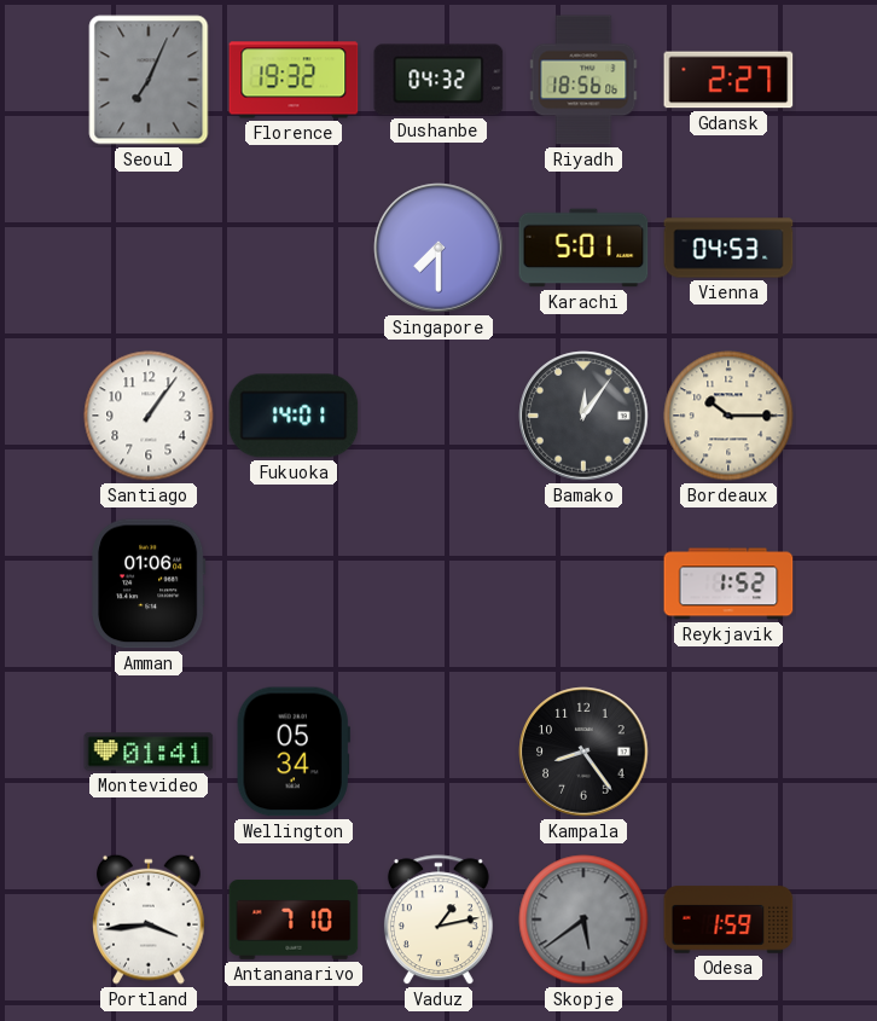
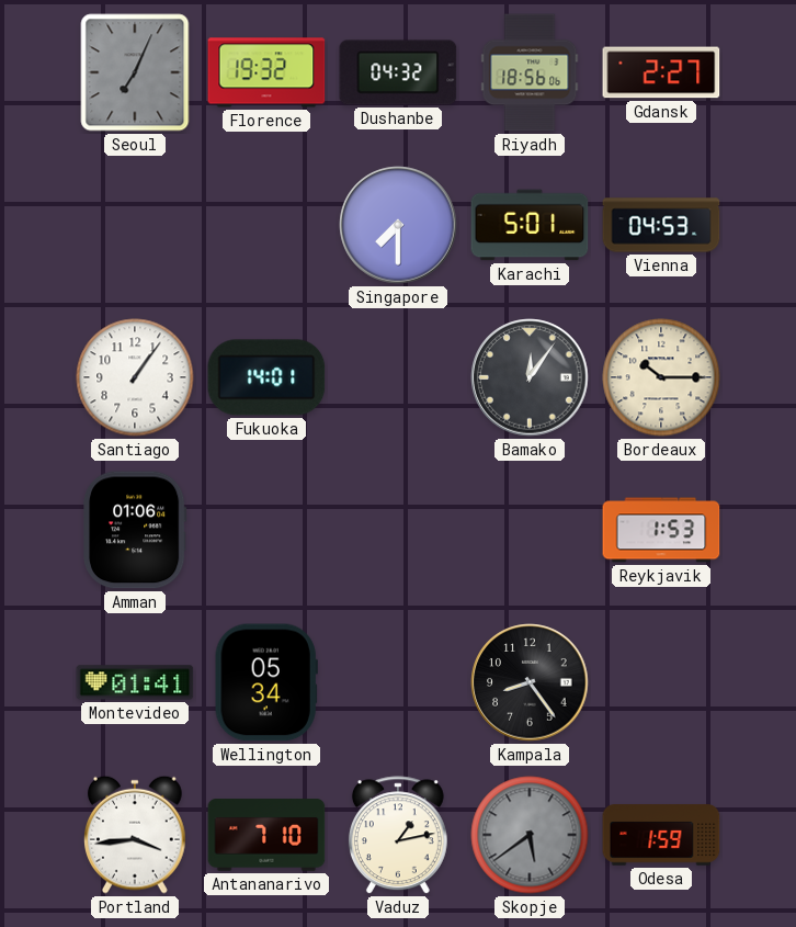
Reykjavik: 1:52 -> 1:53 (661, 530)
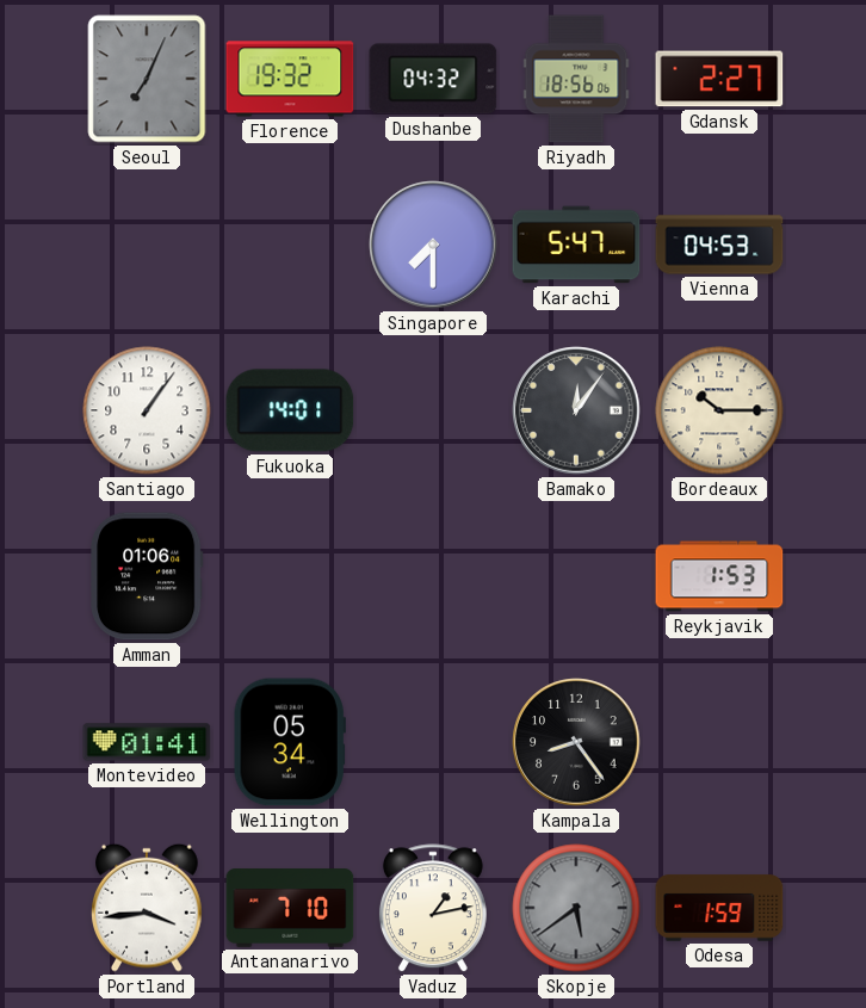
Karachi: 5:01 -> 5:47 (576, 245)
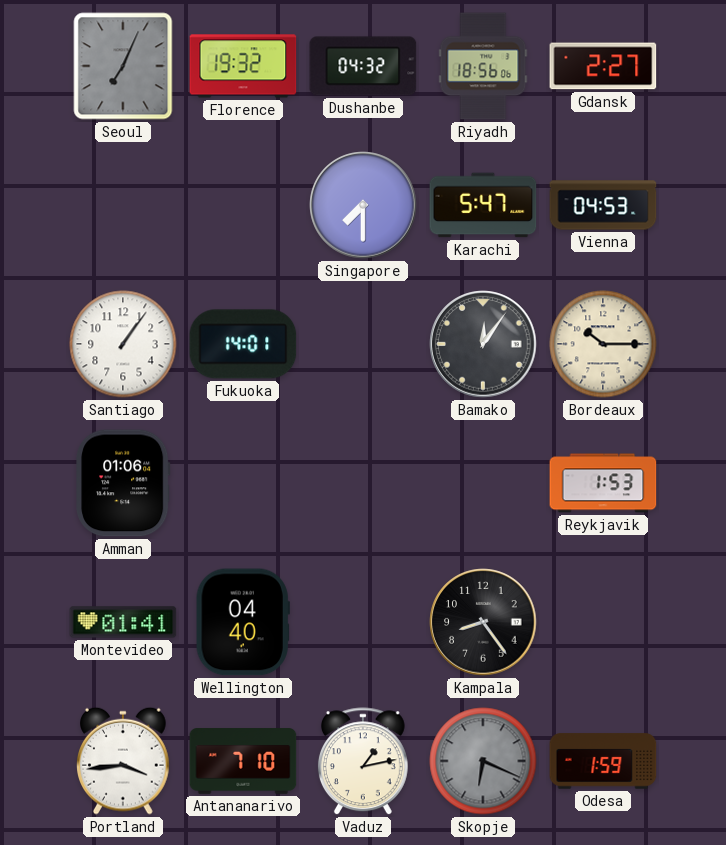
Wellington: 05:34 -> 04:40 (243, 622)
Skopje: 5:39 -> 6:19 (483, 761)
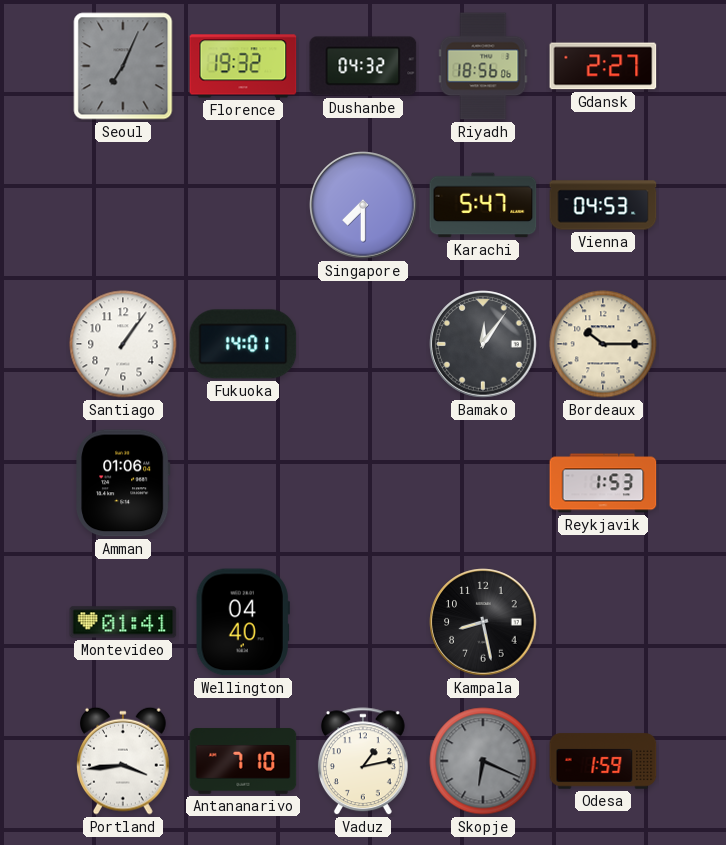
Kampala: 8:24 -> 8:28 (483, 622)
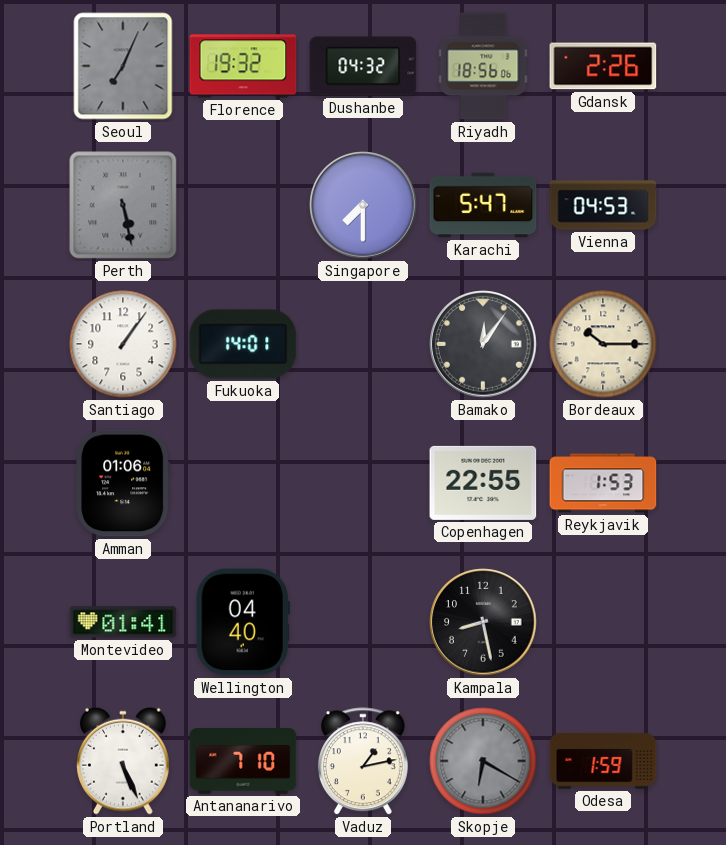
Gdansk: 2:27 -> 2:26 (603, 66)
Perth: none -> 5:28 (123, 205)
Copenhagen: none -> 22:55 (483, 483)
Portland: 3:44 -> 5:26 (124, 761)
Skopje: 6:19 -> 6:20 (483, 761)
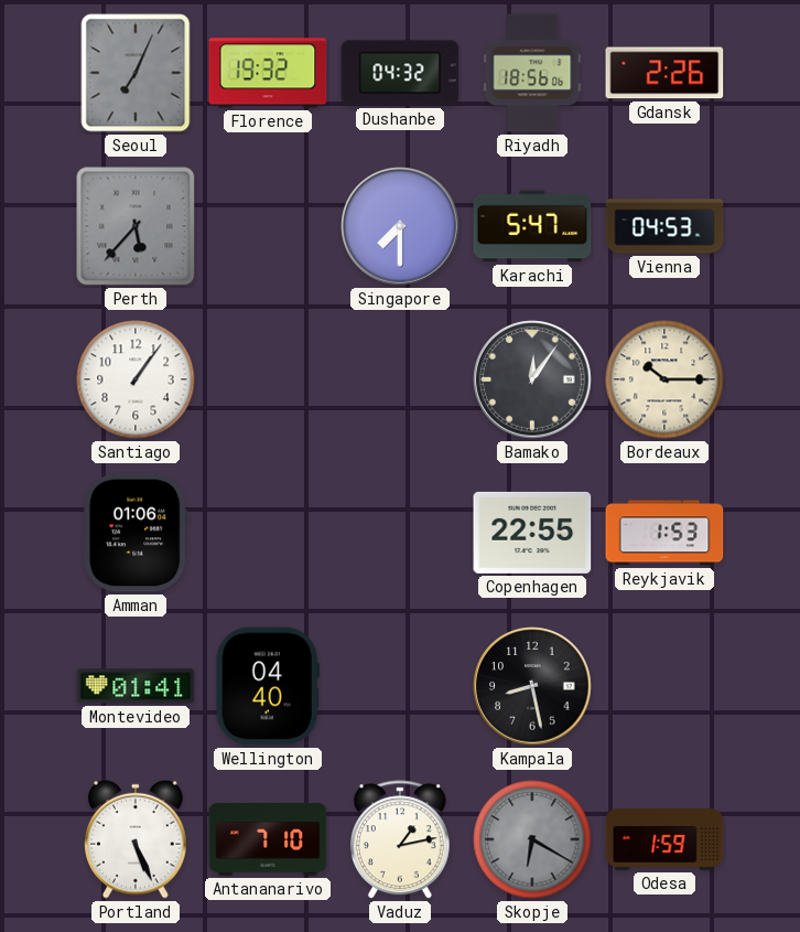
Perth: 5:28 -> 5:37 (136, 226)
Fukuoka: 14:01 -> none (243, 344)
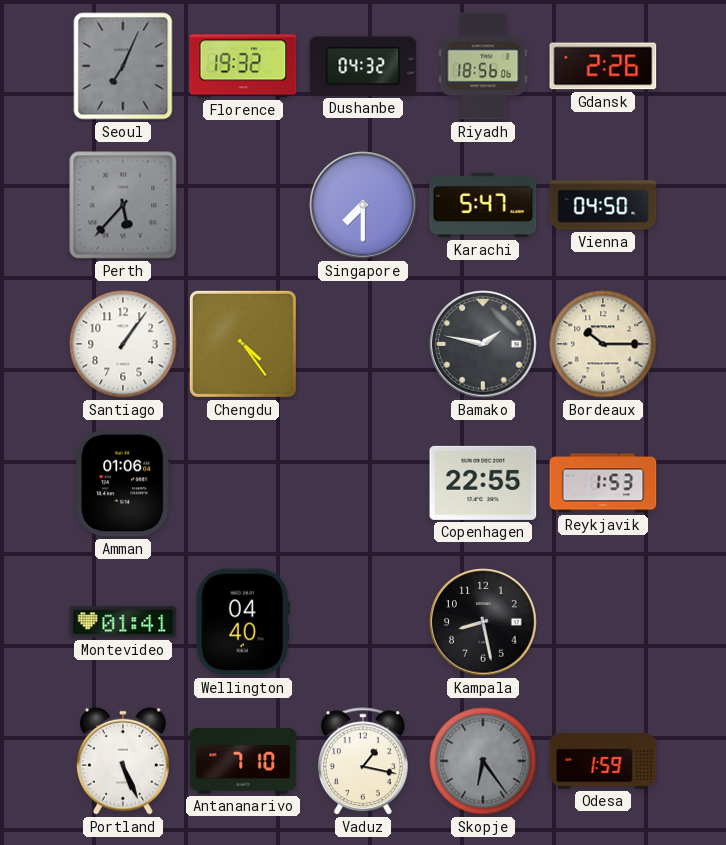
Vienna: 04:53 -> 04:50 (603, 205)
Chengdu: none -> 4:24 (243, 344)
Bamako: 12:06 -> 1:47 (483, 344)
Vaduz: 1:13 -> 1:17 (363, 762)
Skopje: 6:20 -> 6:24 (483, 761)
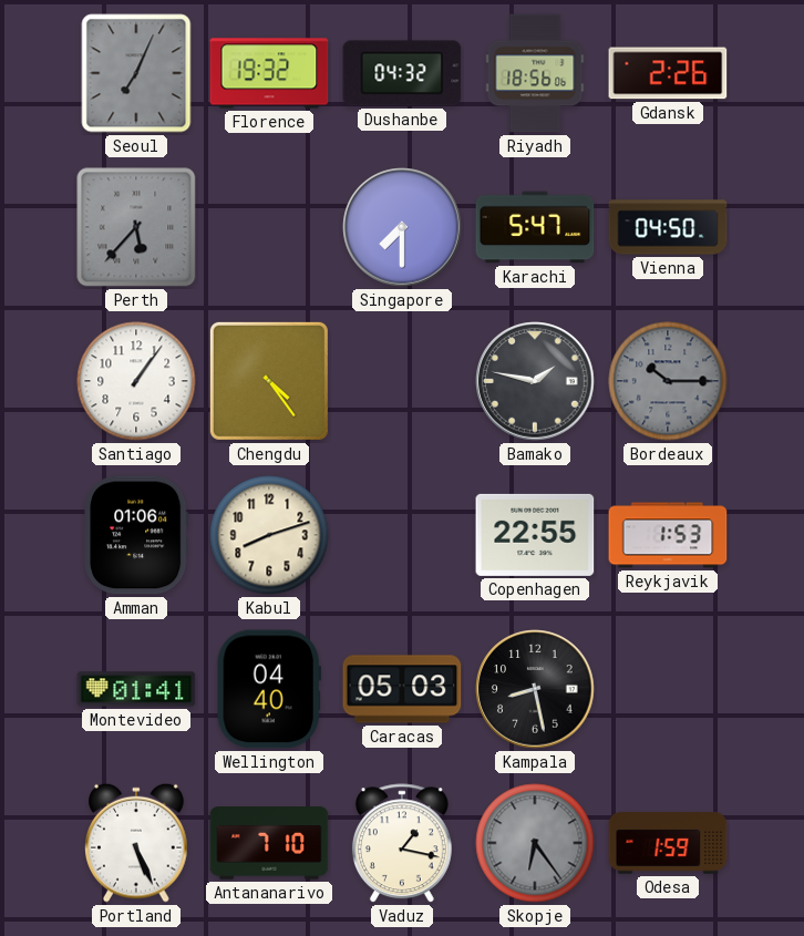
Bordeaux dial: cream -> grey (668, 381)
Kabul: none -> 8:12 (269, 535)
Caracas: none -> 05:03 (402, 689)
